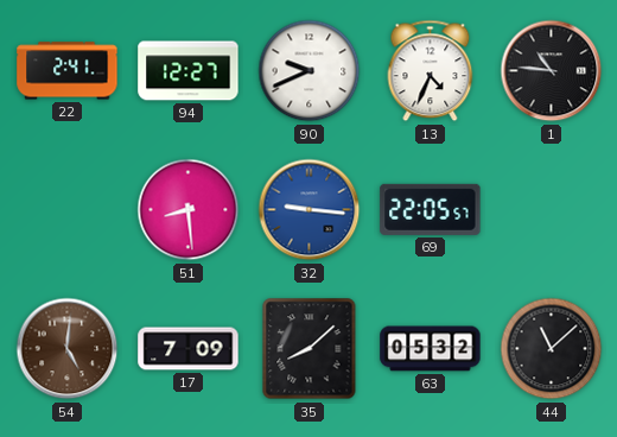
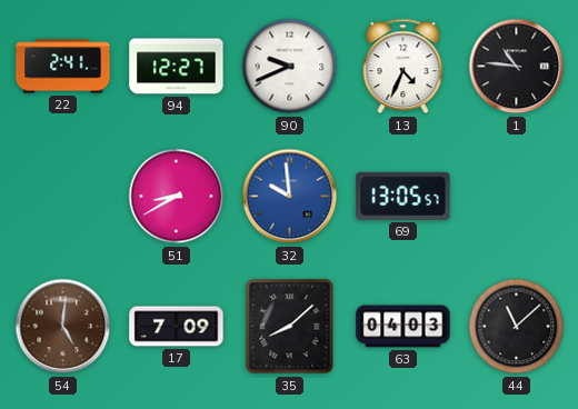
51: 8:29 -> 8:40 (177, 197)
32: 9:16 -> 9:59 (290, 197)
69: 22:05 -> 13:05 (403, 196)
63: 05:32 -> 04:03 (403, 327)
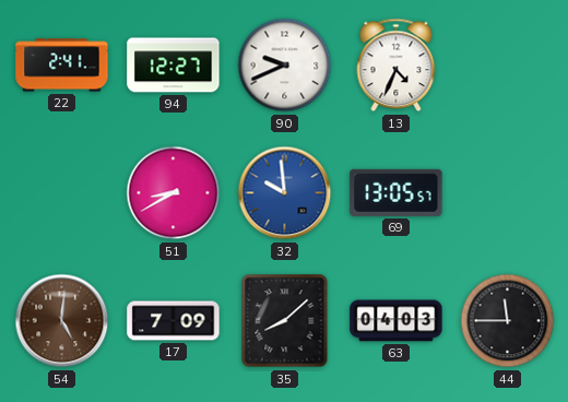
1: 10:46 -> none (517, 67)
44: 11:08 -> 11:45 (508, 321)
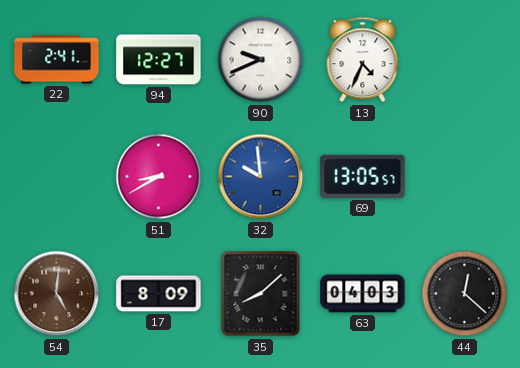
17: 7:09 -> 8:09 (159, 294)
44: 11:45 -> 12:22 (465, 294)
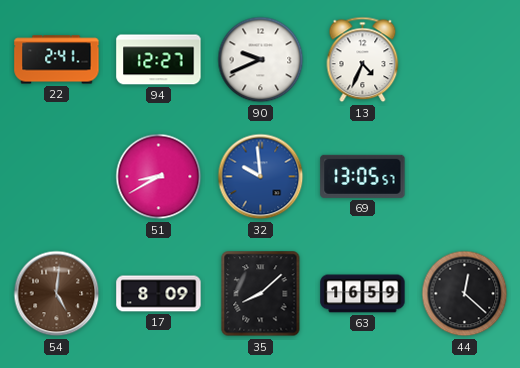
63: 04:03 -> 16:59 (363, 294)
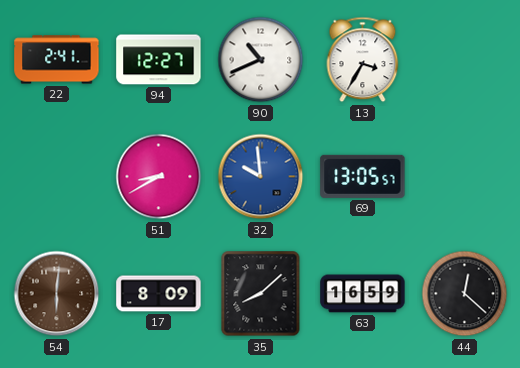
90: 9:41 -> 10:41 (261, 60)
13: 4:34 -> 3:35 (363, 60)
54: 5:01 -> 6:01 (57, 294)
